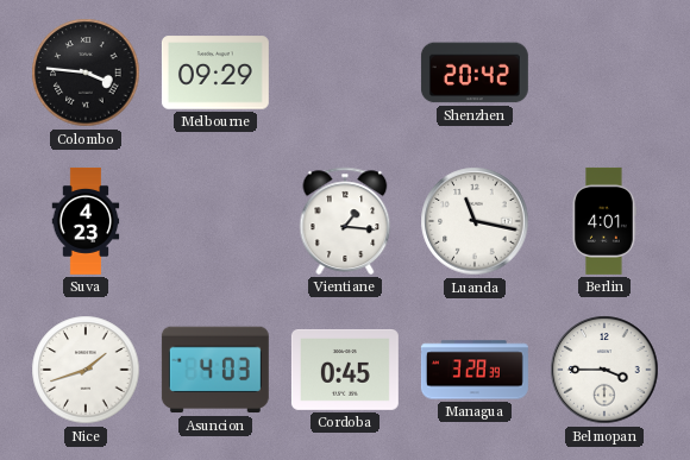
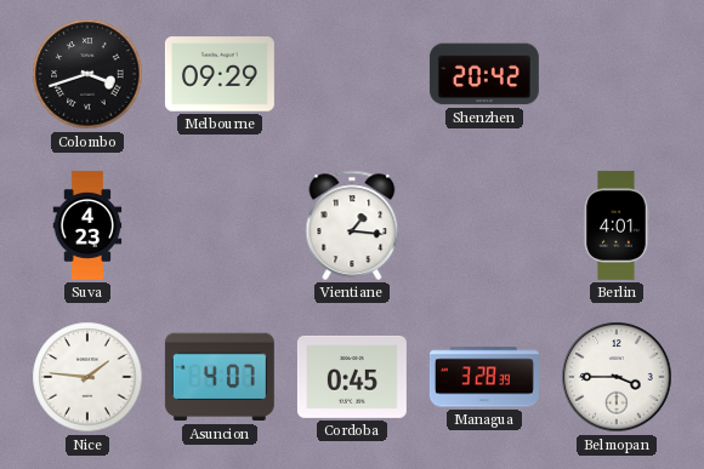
Colombo: 3:46 -> 3:42 (87, 74)
Luanda: 11:17 -> none (475, 221)
Nice: 1:42 -> 1:46 (87, 377)
Asuncion: 4:03 -> 4:07 (220, 377)
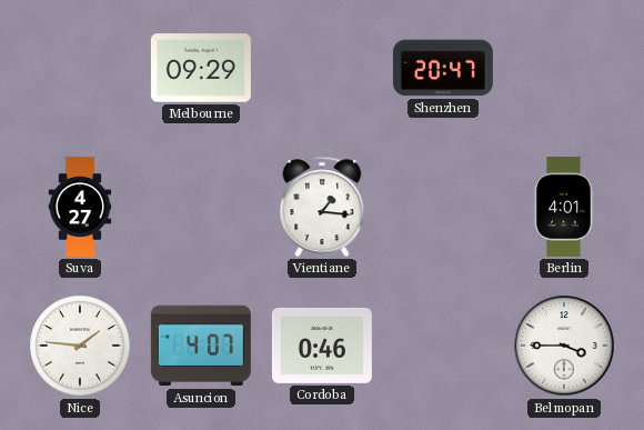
Colombo: 3:42 -> none (87, 74)
Shenzhen: 20:42 -> 20:47 (443, 68)
Suva: 4:23 -> 4:27 (80, 207)
Cordoba: 0:45 -> 0:46 (322, 346)
Managua: 3:28 -> none (484, 377)
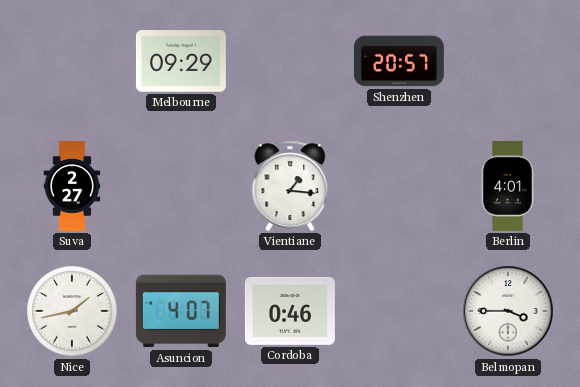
Shenzhen: 20:47 -> 20:57 (399, 61)
Suva: 4:27 -> 2:27 (72, 186)
Nice: 1:46 -> 1:43 (72, 311)
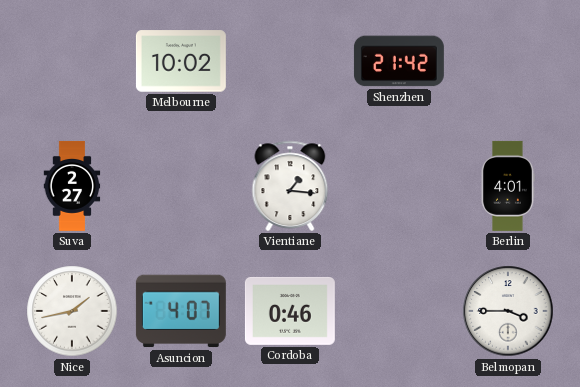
Melbourne: 09:29 -> 10:02 (181, 61)
Shenzhen: 20:57 -> 21:42 (399, 61)
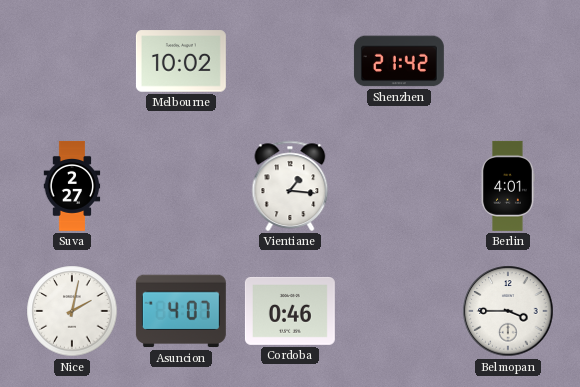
Nice: 1:43 -> 2:02 (72, 311)
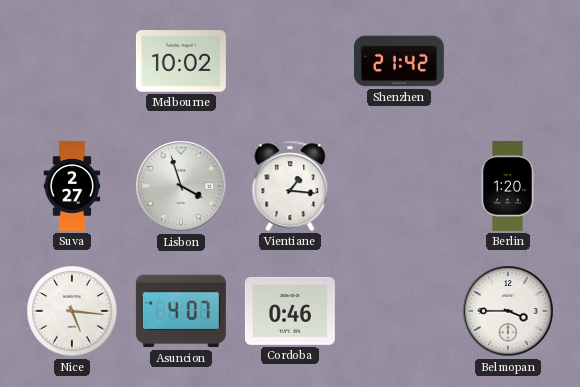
Lisbon: none -> 3:57 (181, 186)
Berlin: 4:01 -> 1:20 (508, 186)
Nice: 2:02 -> 5:16 (72, 311)
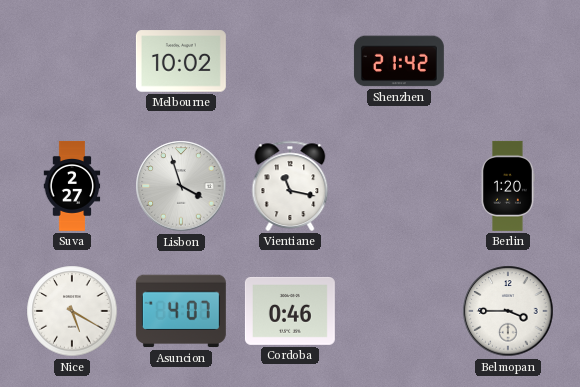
Vientiane: 1:16 -> 11:17 (290, 186)
Nice: 5:16 -> 5:20 (72, 311)
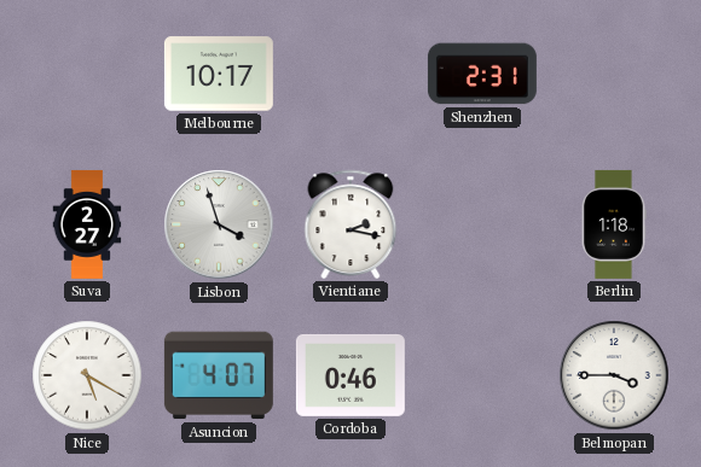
Melbourne: 10:02 -> 10:17 (219, 74)
Shenzhen: 21:42 -> 2:31 (482, 74)
Vientiane: 11:17 -> 2:17 (350, 224)
Berlin: 1:20 -> 1:18 (614, 224)
